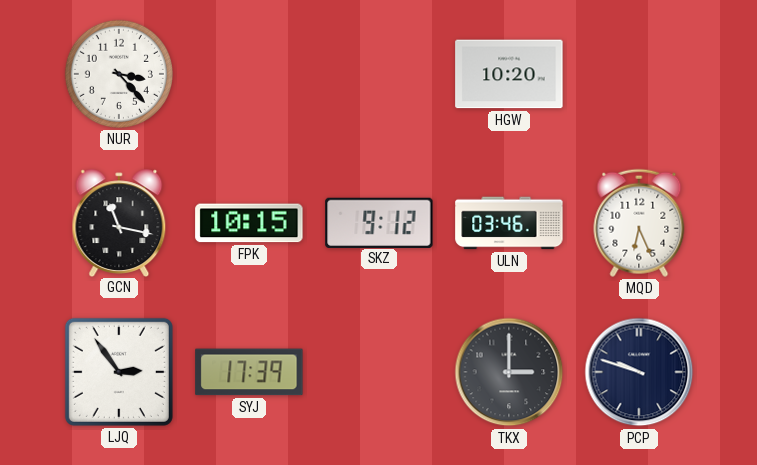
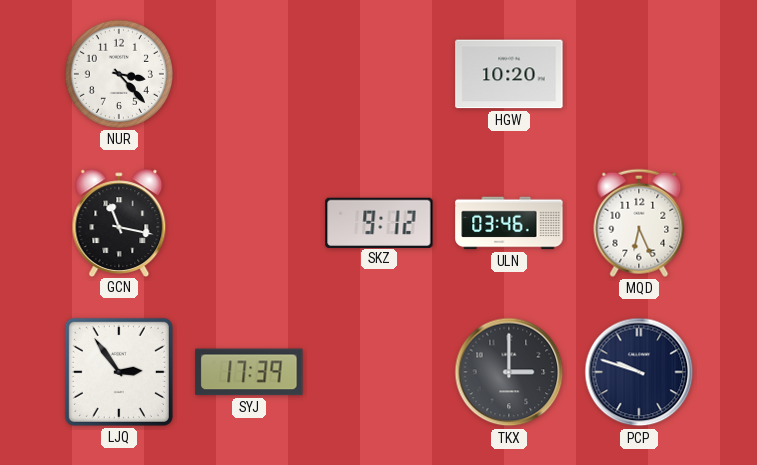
FPK: 10:15 -> none (249, 223)
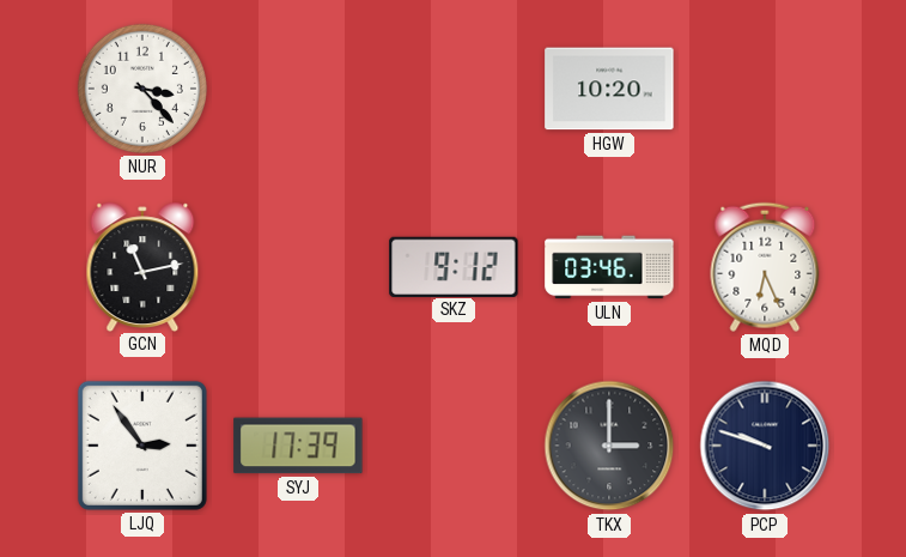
GCN: 11:17 -> 11:13 (142, 266)
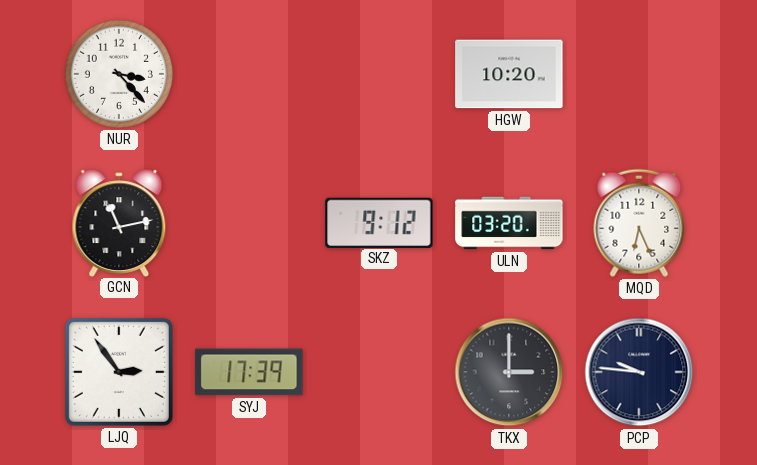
ULN: 03:46 -> 03:20 (509, 223)
PCP: 9:48 -> 9:46 (639, 372)
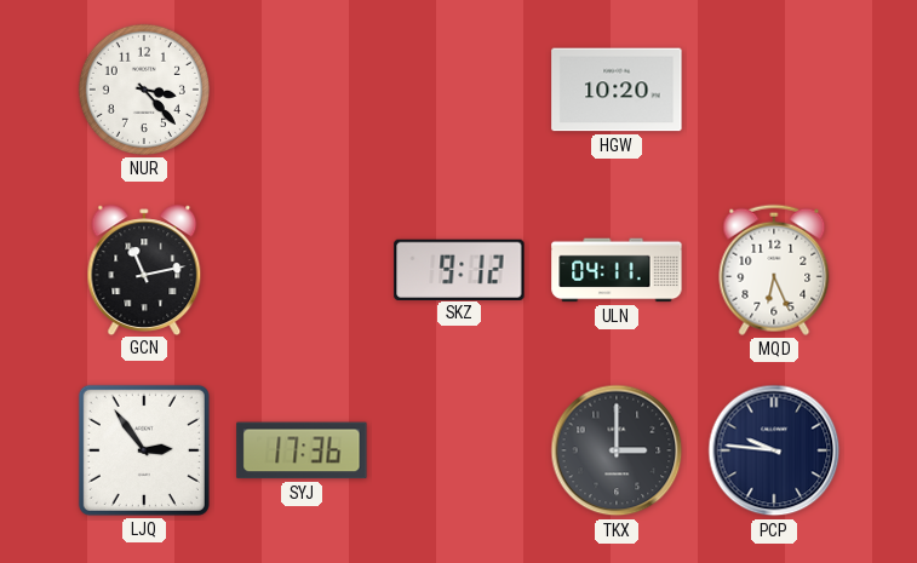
ULN: 03:20 -> 04:11 (617, 270)
SYJ: 17:39 -> 17:36 (302, 450)
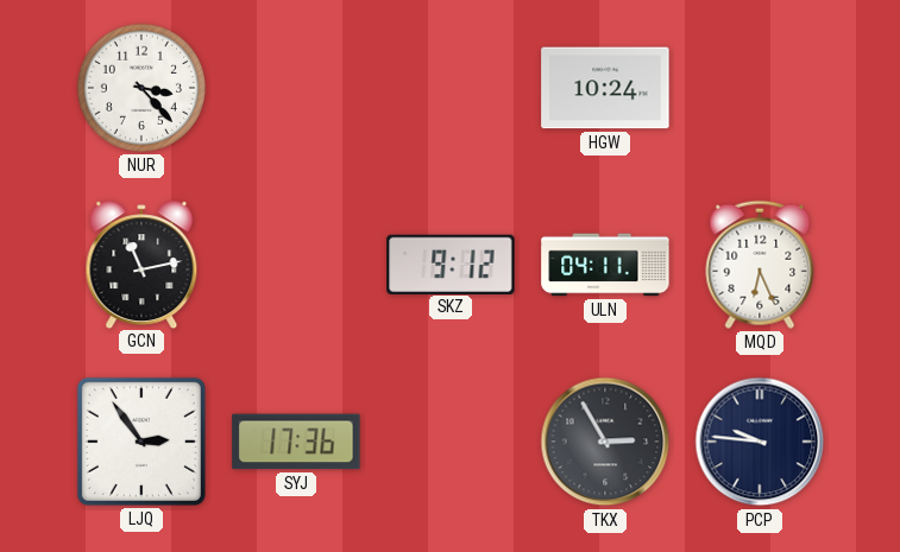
HGW: 10:20 -> 10:24 (605, 88)
TKX: 3:00 -> 2:55 (605, 442)
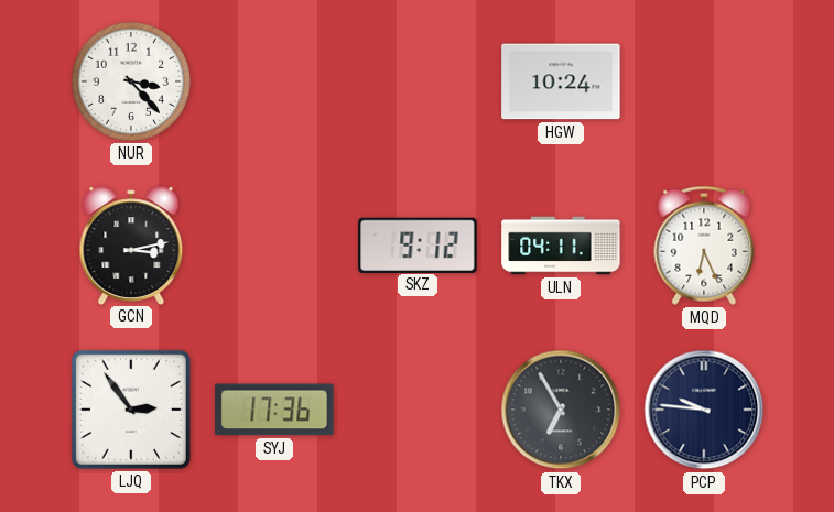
GCN: 11:13 -> 3:13 (131, 244)
TKX: 2:55 -> 6:55 (561, 410)
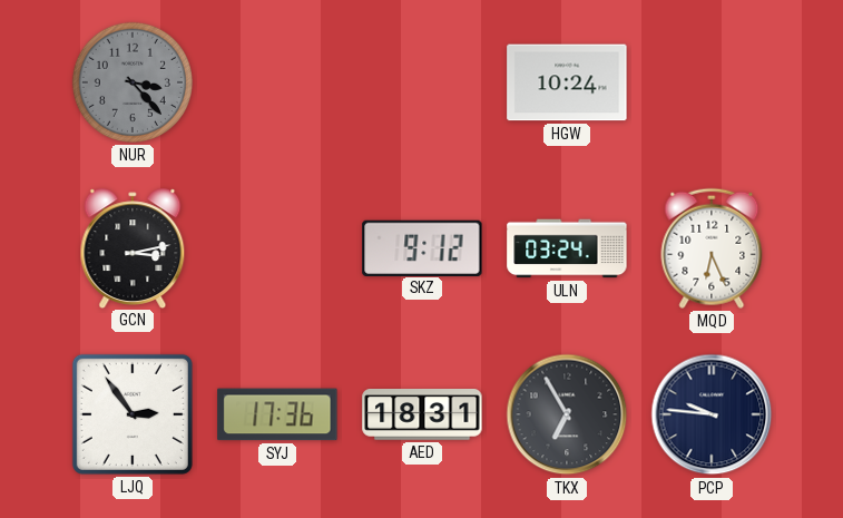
NUR dial: white -> grey (133, 82)
ULN: 04:11 -> 03:24 (567, 248)
AED: none -> 18:31 (422, 414)
